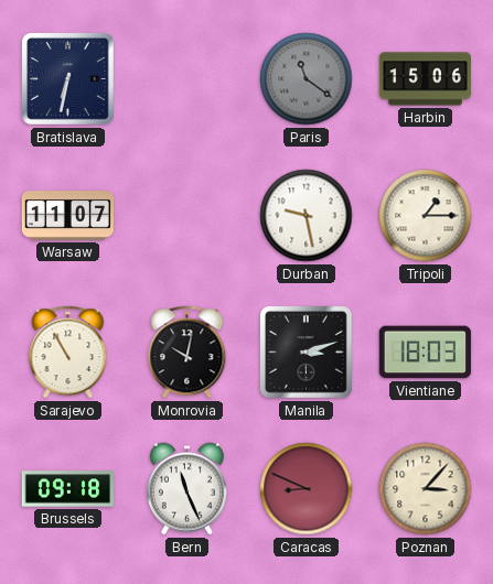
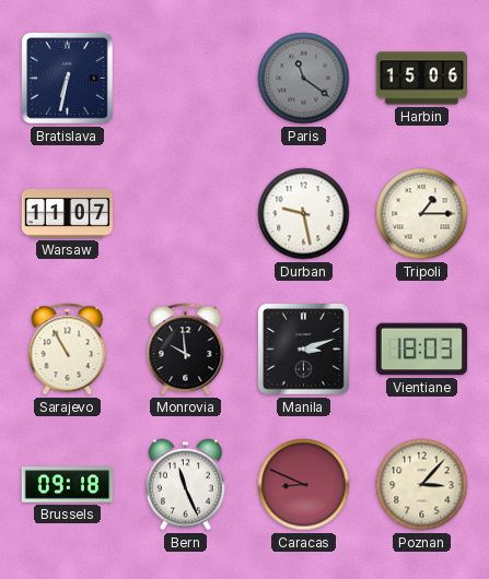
Monrovia: 10:02 -> 9:59 (186, 350)
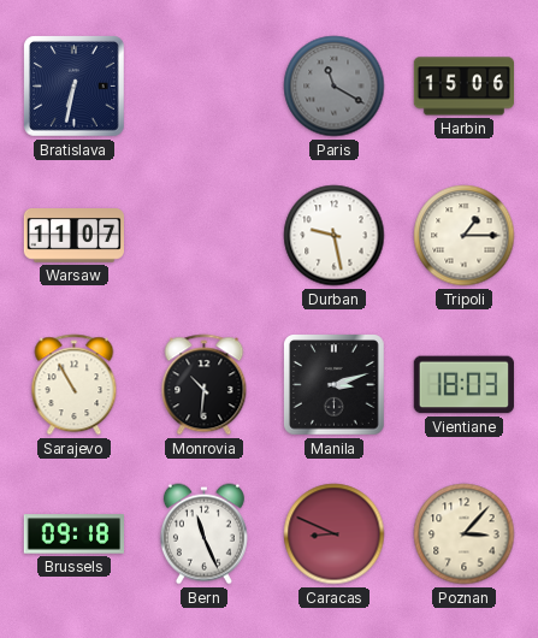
Paris: 11:21 -> 11:20 (335, 87)
Monrovia: 9:59 -> 10:31 (205, 385)
